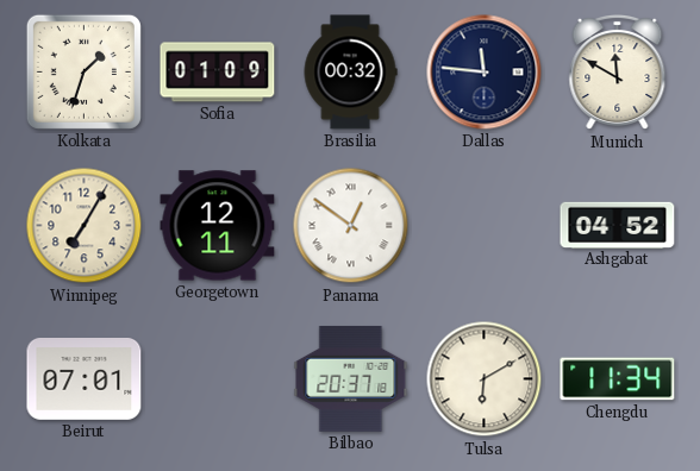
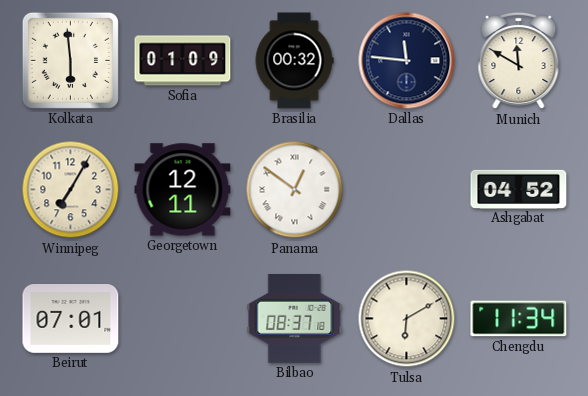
Kolkata: 1:33 -> 5:59 (70, 60)
Bilbao: 20:37 -> 08:37 (295, 318)
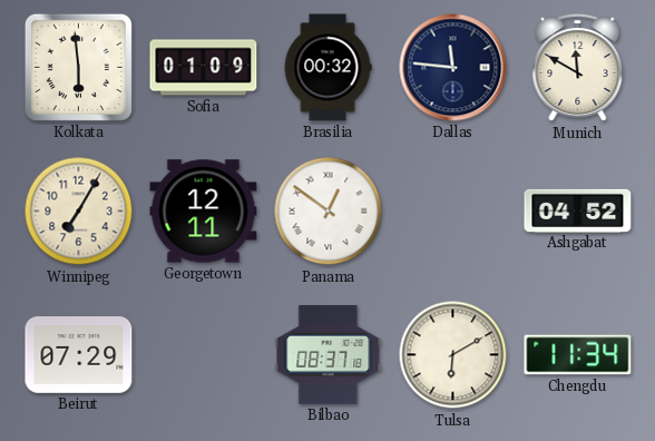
Beirut: 07:01 -> 07:29 (79, 355)
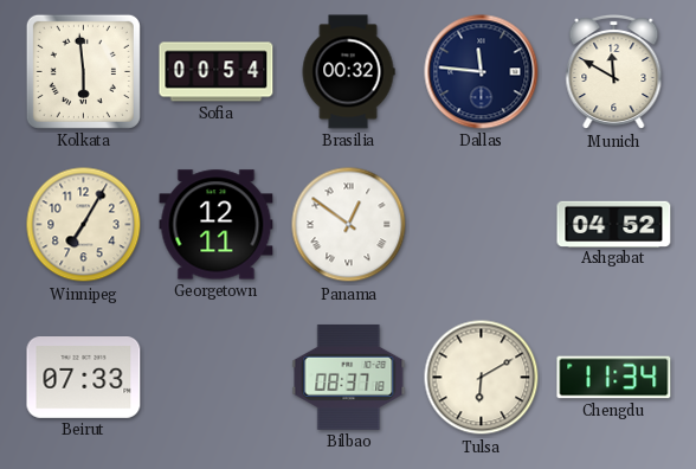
Sofia: 01:09 -> 00:54 (217, 72)
Beirut: 07:29 -> 07:33 (84, 378)
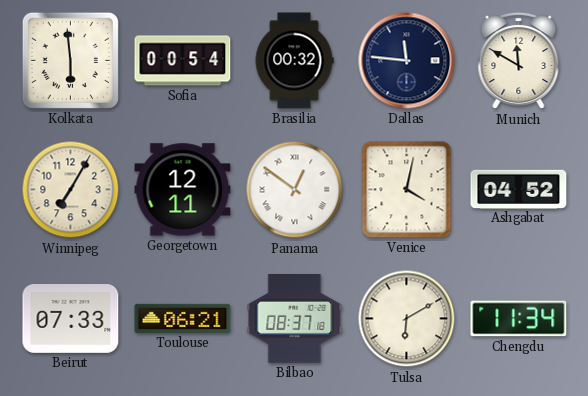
Venice: none -> 4:02 (407, 190)
Toulouse: none -> 06:21 (183, 318)
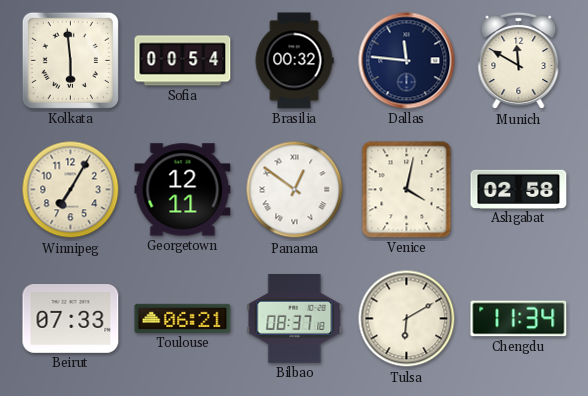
Ashgabat: 04:52 -> 02:58 (519, 189)
